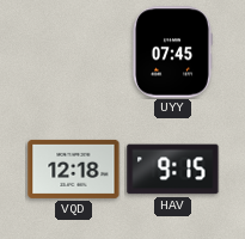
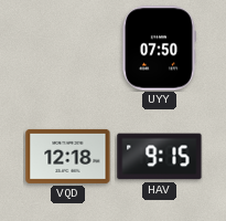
UYY: 07:45 -> 07:50 (160, 49)
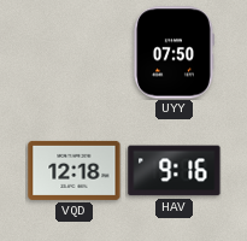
HAV: 9:15 -> 9:16 (175, 171)
